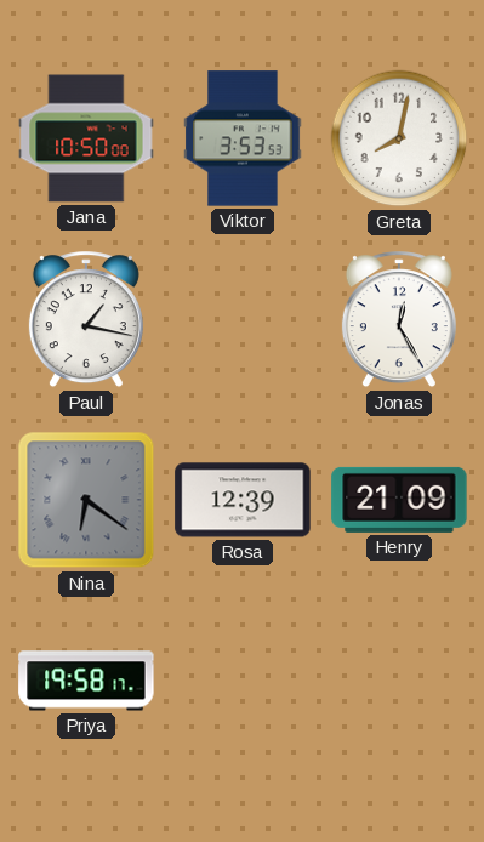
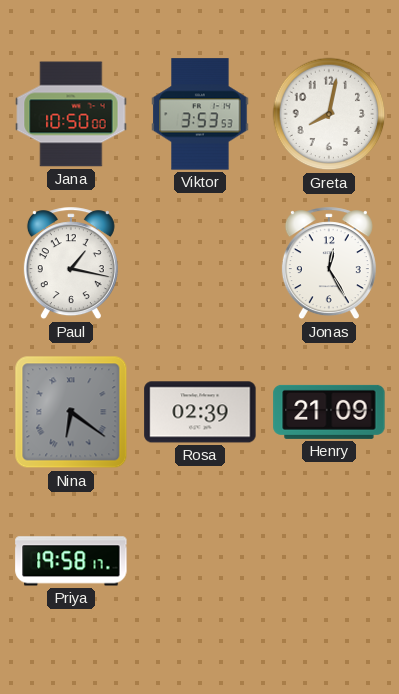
Rosa: 12:39 -> 02:39 (200, 412)
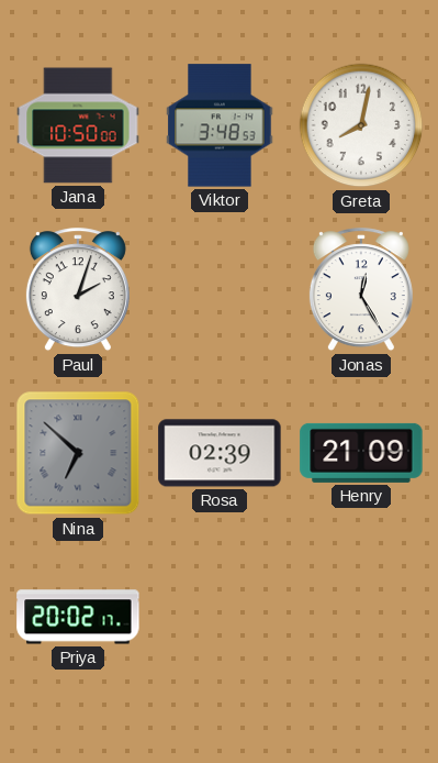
Viktor: 3:53 -> 3:48 (220, 125)
Paul: 1:17 -> 2:03 (78, 290)
Nina: 6:21 -> 6:52 (78, 453)
Priya: 19:58 -> 20:02 (78, 617)
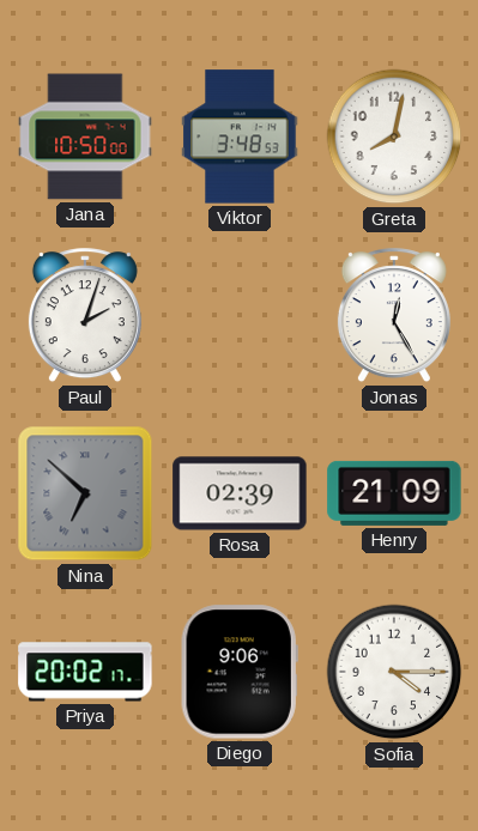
Diego: none -> 9:06 (240, 672)
Sofia: none -> 4:15 (394, 672)
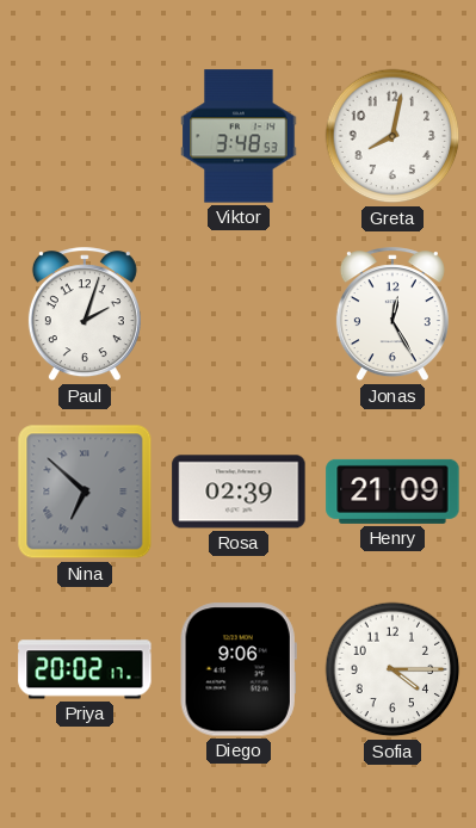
Jana: 10:50 -> none (85, 137)
